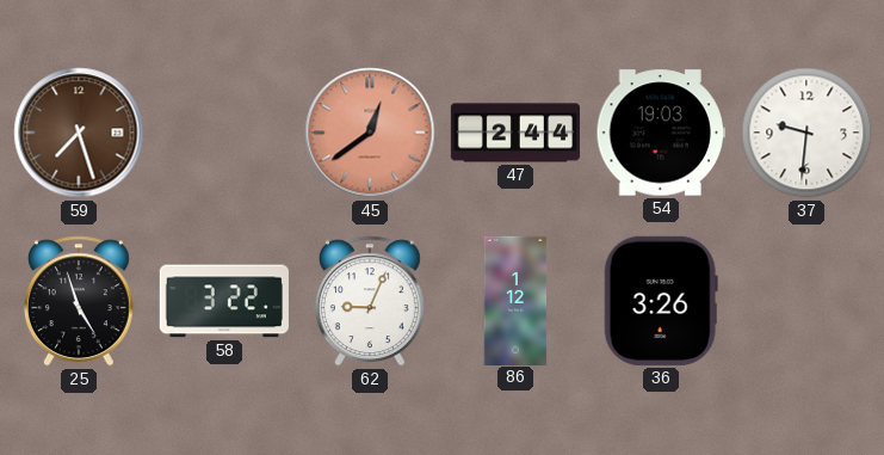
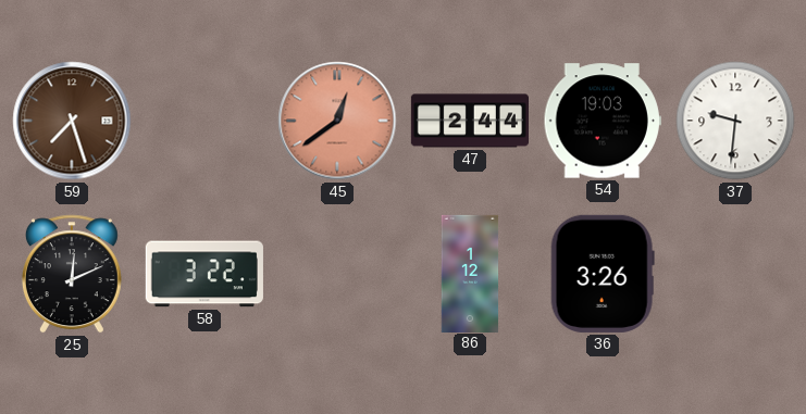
25: 4:57 -> 12:11 (72, 274)
62: 9:04 -> none (370, 301)
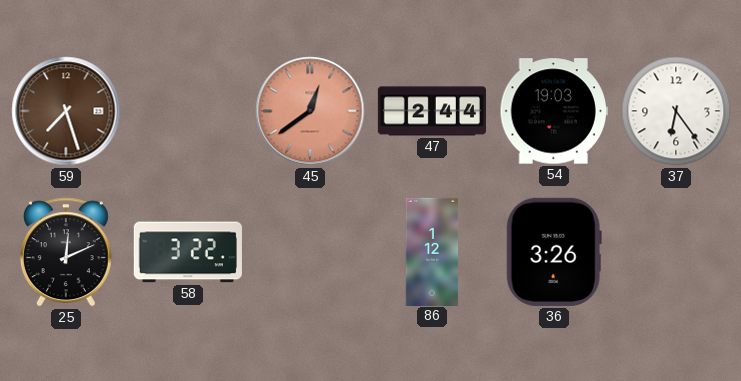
37: 9:31 -> 6:24 (676, 111)
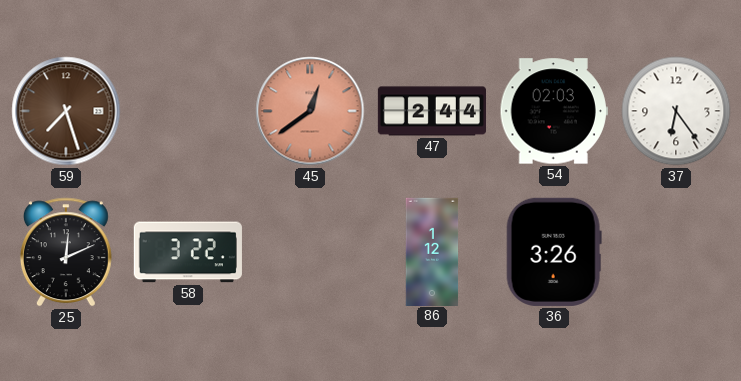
54: 19:03 -> 02:03 (554, 111)
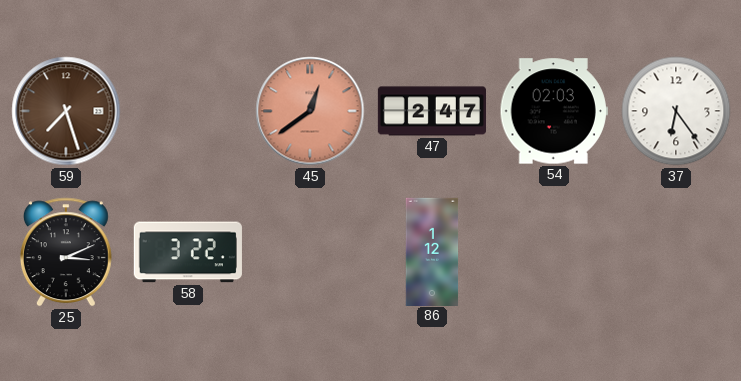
47: 2:44 -> 2:47 (431, 111)
25: 12:11 -> 3:11 (66, 252)
36: 3:26 -> none (554, 252)
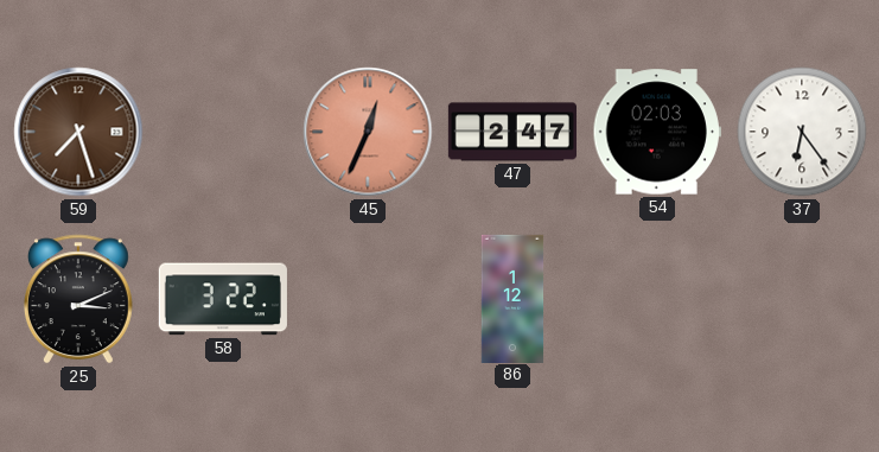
45: 12:39 -> 12:34 (368, 132)
